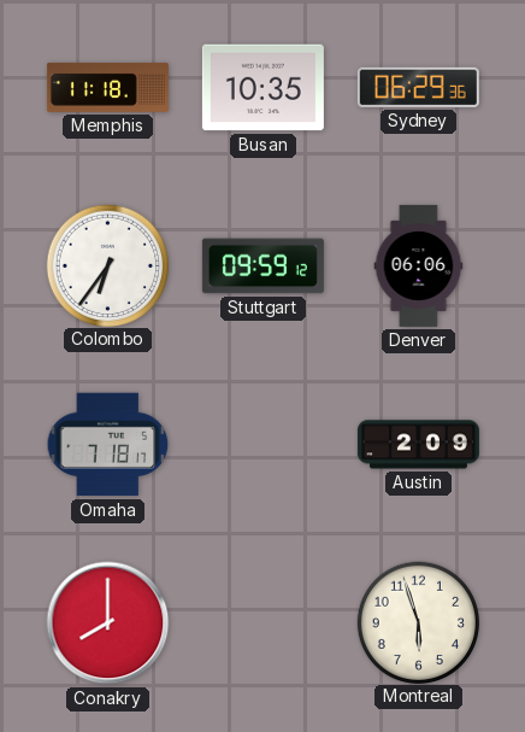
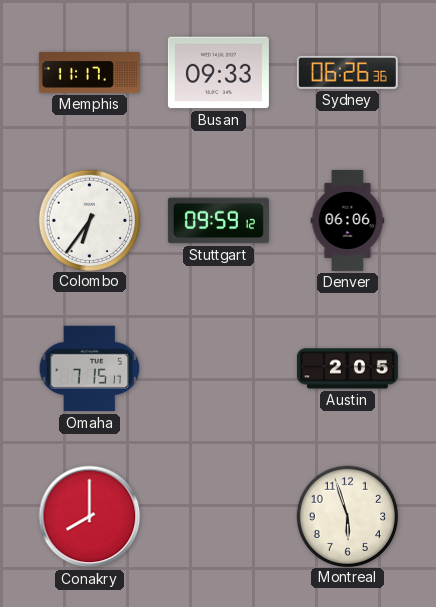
Memphis: 11:18 -> 11:17 (89, 72)
Busan: 10:35 -> 09:33 (218, 73)
Sydney: 06:29 -> 06:26 (347, 72)
Omaha: 7:18 -> 7:15 (90, 369)
Austin: 2:09 -> 2:05 (347, 369)
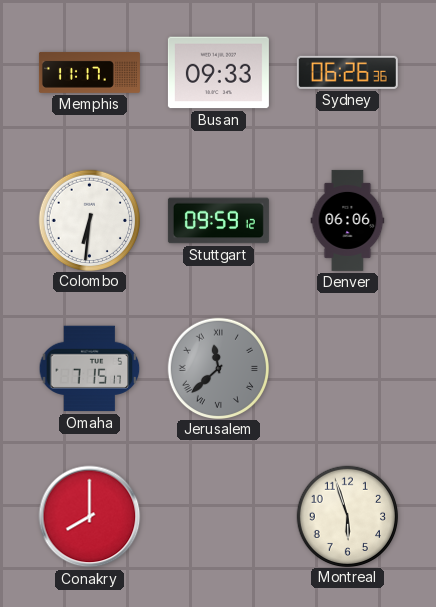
Colombo: 6:36 -> 6:31 (89, 220)
Jerusalem: none -> 11:38 (218, 368)
Austin: 2:05 -> none (347, 369)
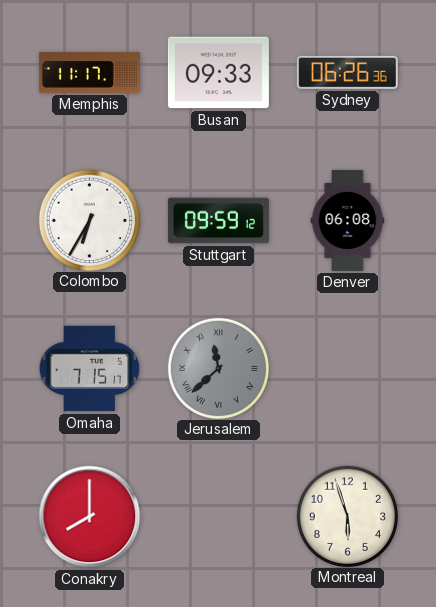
Colombo: 6:31 -> 6:35 (89, 220)
Denver: 06:06 -> 06:08 (348, 220)
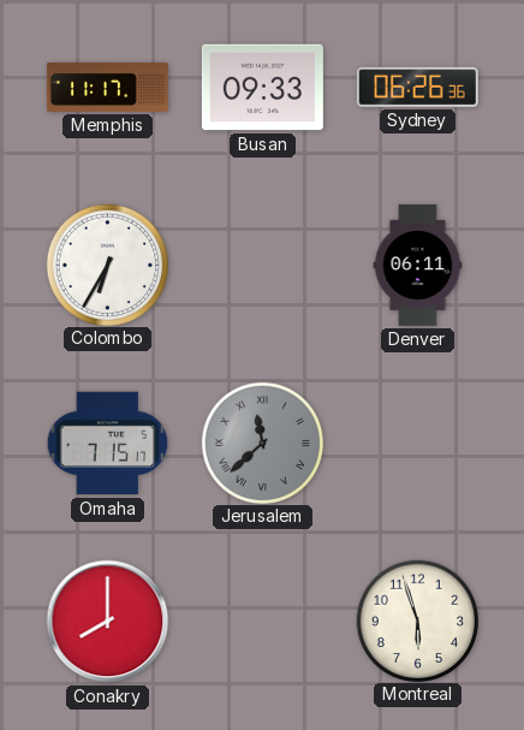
Stuttgart: 09:59 -> none (218, 221)
Denver: 06:08 -> 06:11 (418, 265)
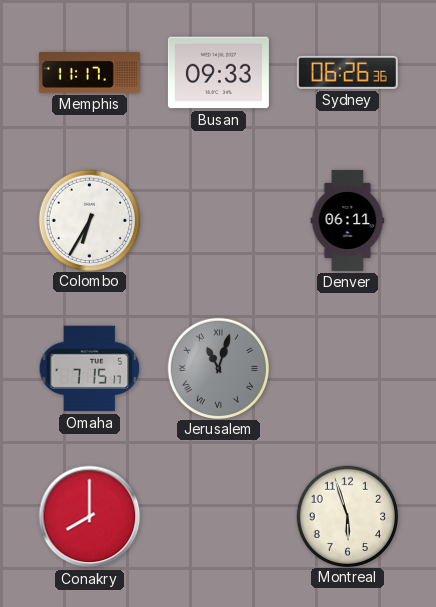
Jerusalem: 11:38 -> 11:03 (218, 368)
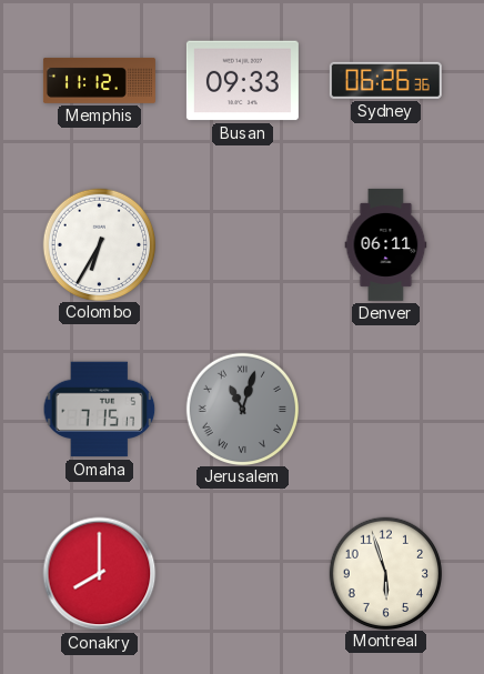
Memphis: 11:17 -> 11:12 (99, 80)
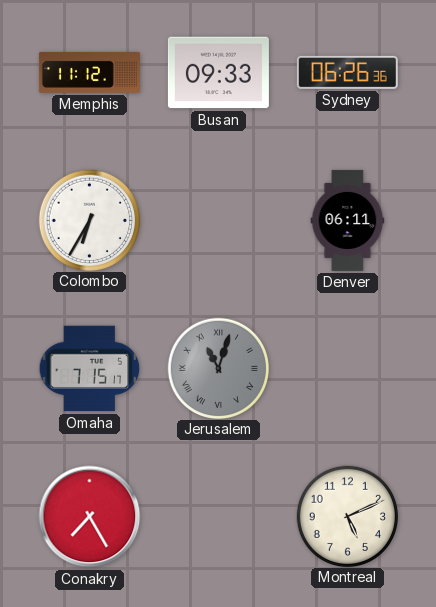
Conakry: 8:00 -> 7:25 (90, 517)
Montreal: 5:57 -> 5:11 (347, 516)
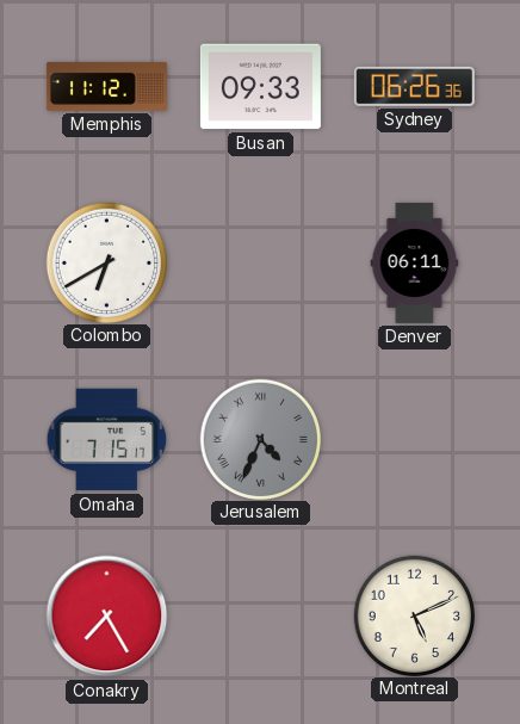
Colombo: 6:35 -> 6:40 (106, 262)
Jerusalem: 11:03 -> 4:34 (260, 439)
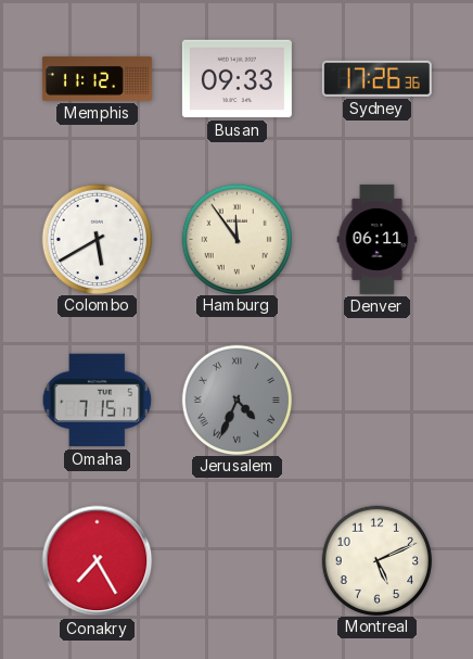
Sydney: 06:26 -> 17:26 (376, 78)
Colombo: 6:40 -> 5:40 (97, 239)
Hamburg: none -> 11:54 (237, 239)
